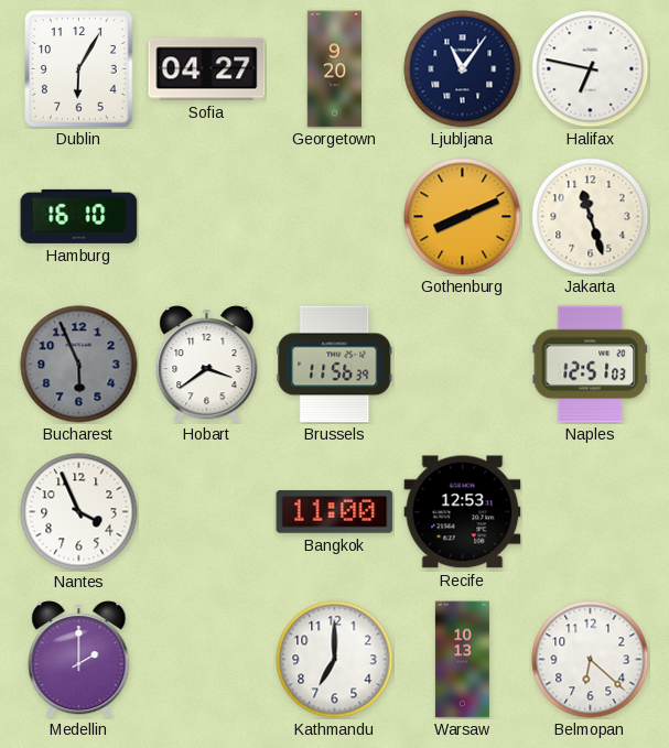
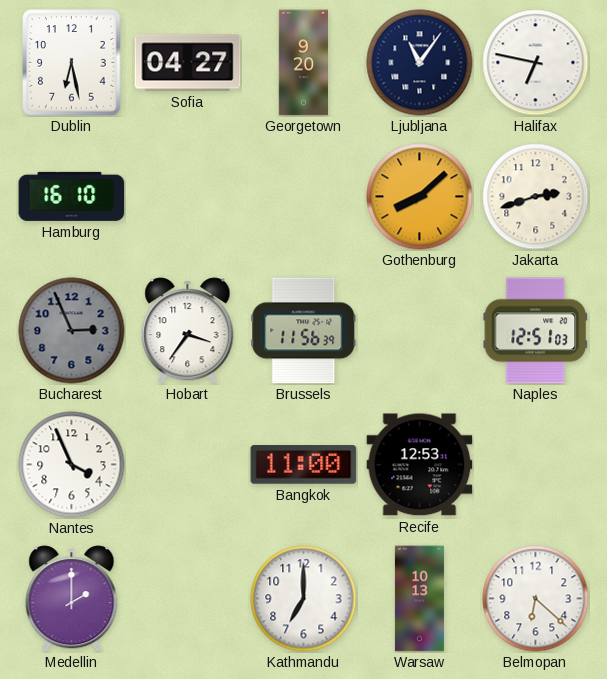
Dublin: 6:05 -> 6:28 (72, 63)
Gothenburg: 8:11 -> 8:08 (420, 197)
Jakarta: 11:27 -> 2:42 (536, 197)
Bucharest: 5:56 -> 2:56 (72, 331)
Hobart: 3:39 -> 3:36 (188, 331)
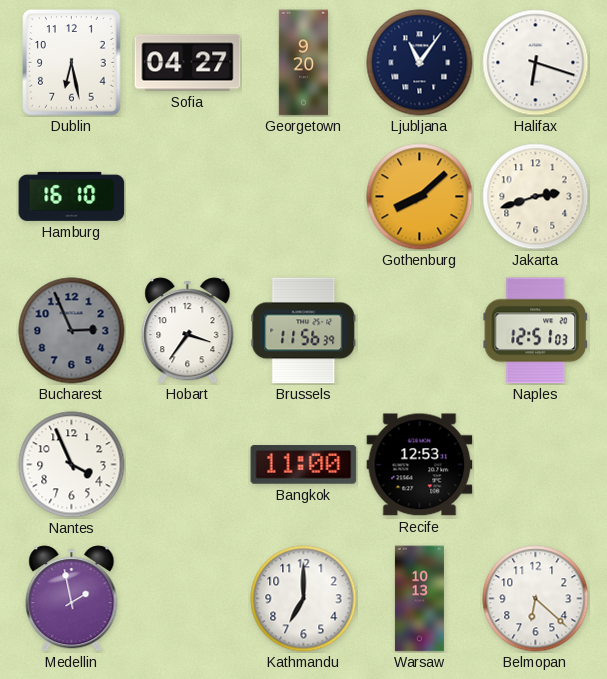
Halifax: 6:47 -> 6:18 (536, 63)
Medellin: 2:00 -> 1:58 (72, 599)
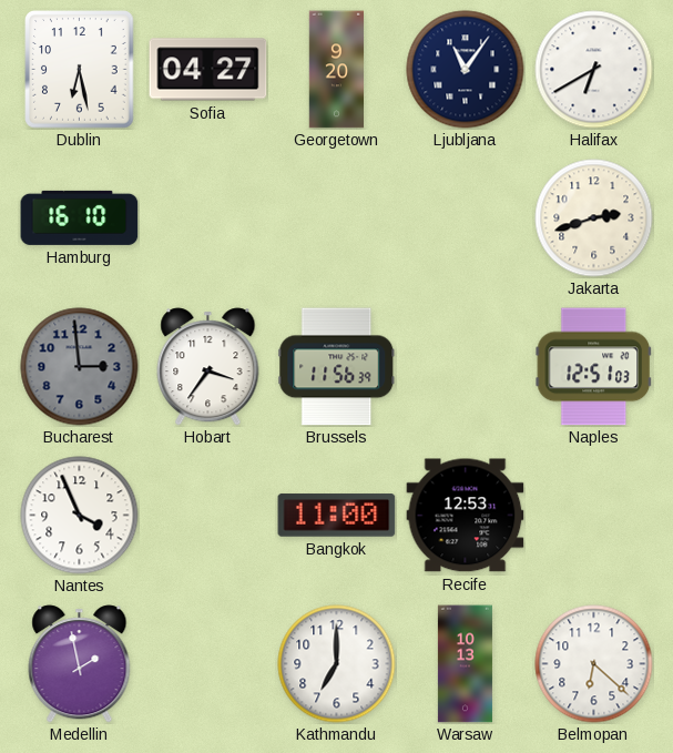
Halifax: 6:18 -> 6:40 (594, 70)
Gothenburg: 8:08 -> none (420, 197)
Bucharest: 2:56 -> 2:59 (80, 367)
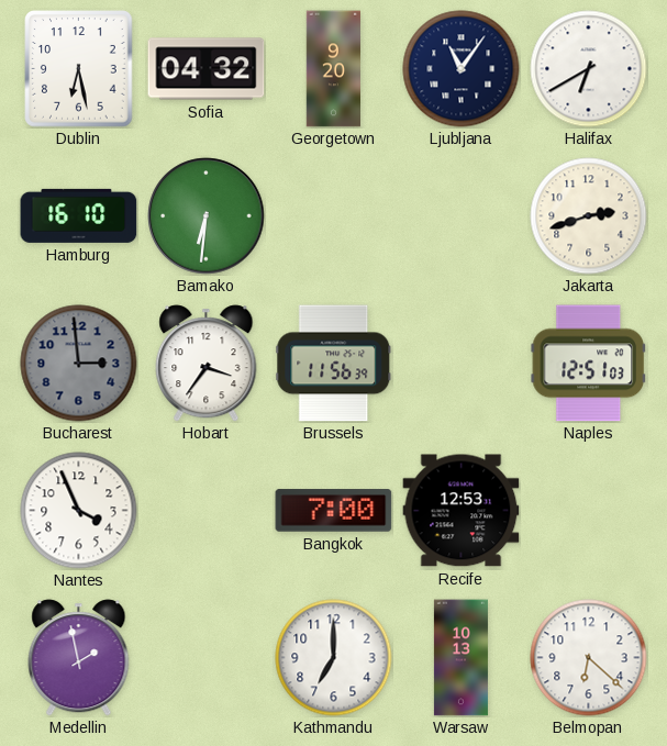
Sofia: 04:27 -> 04:32 (207, 69)
Bamako: none -> 6:31 (207, 216)
Bangkok: 11:00 -> 7:00 (334, 511)
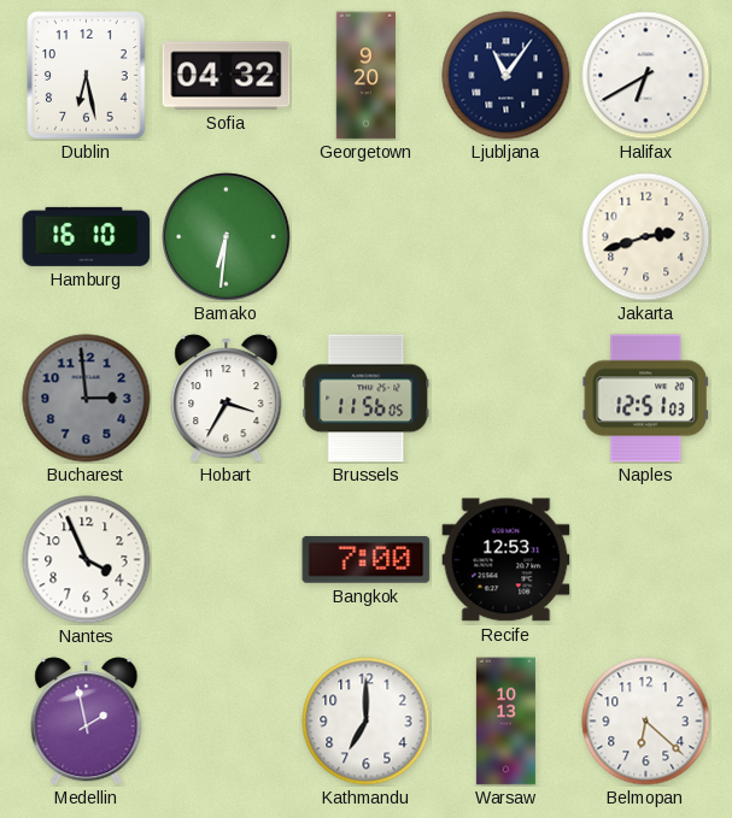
Hobart: 3:36 -> 3:35 (227, 399)
Brussels: 11:56:39 -> 11:56:05 (367, 399)
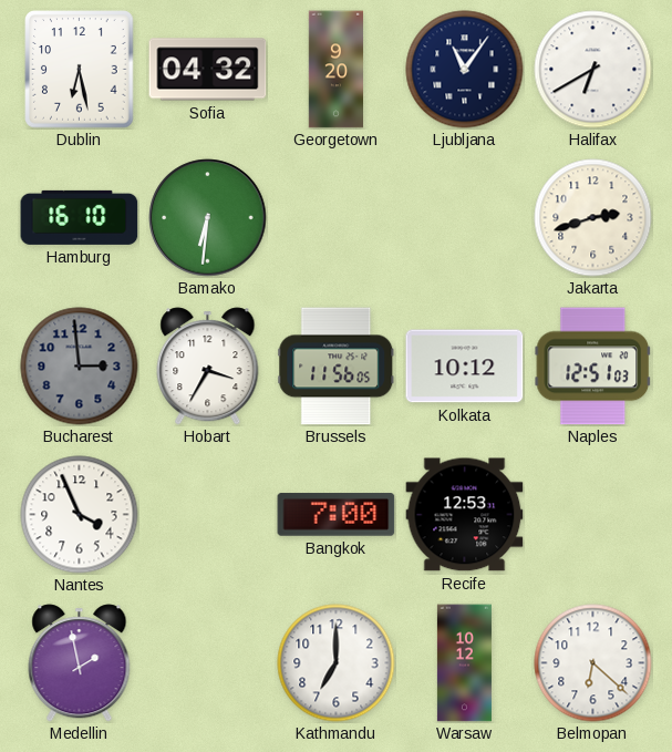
Kolkata: none -> 10:12 (465, 367)
Warsaw: 10:13 -> 10:12 (464, 663)
